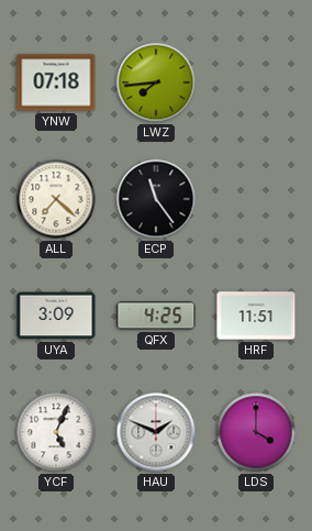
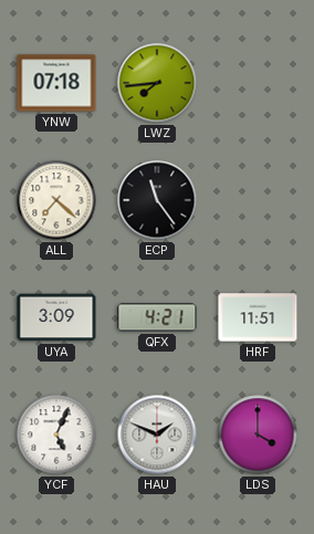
QFX: 4:25 -> 4:21 (157, 317)
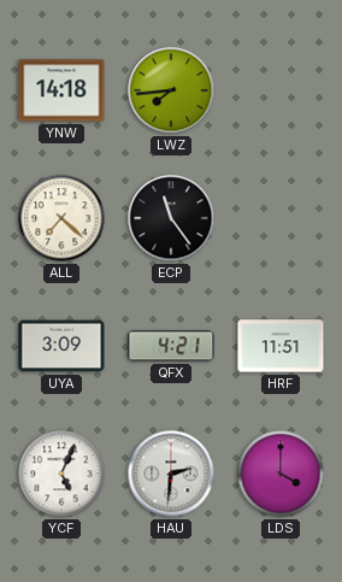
YNW: 07:18 -> 14:18 (61, 90)
HAU: 1:49 -> 2:31 (171, 474)
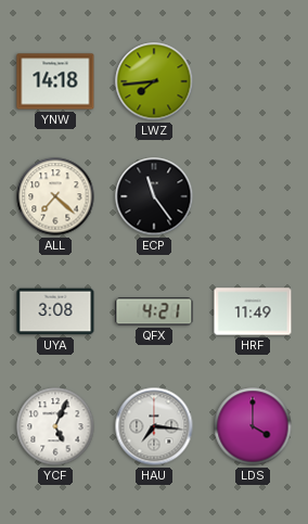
UYA: 3:09 -> 3:08 (55, 311)
HRF: 11:51 -> 11:49 (253, 311)
HAU: 2:31 -> 7:16 (154, 426)
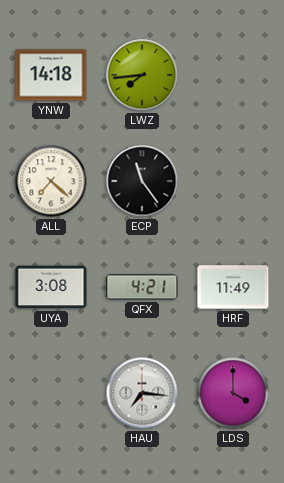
YCF: 5:04 -> none (55, 426)
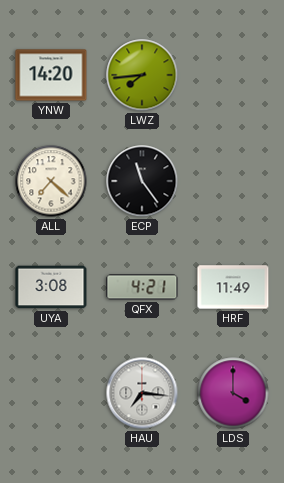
YNW: 14:18 -> 14:20 (51, 75)
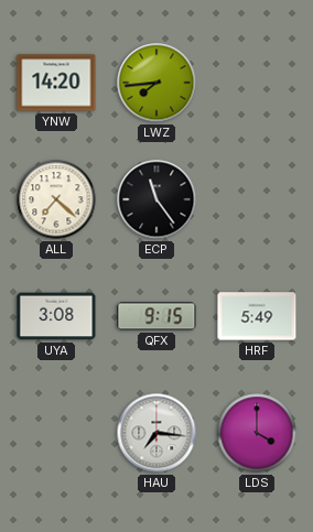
QFX: 4:21 -> 9:15 (156, 316)
HRF: 11:49 -> 5:49 (257, 316)
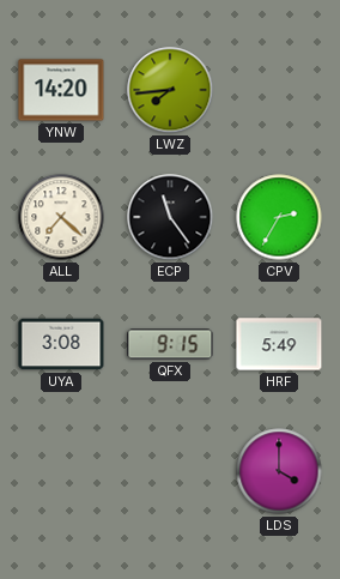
CPV: none -> 2:35 (279, 217)
HAU: 7:16 -> none (156, 433)
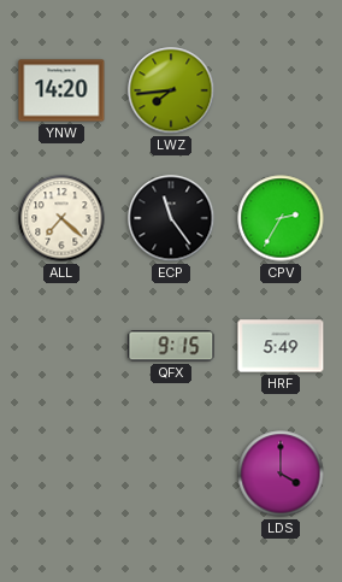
UYA: 3:08 -> none (61, 344)
